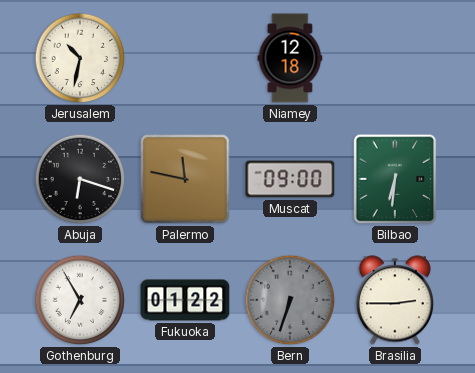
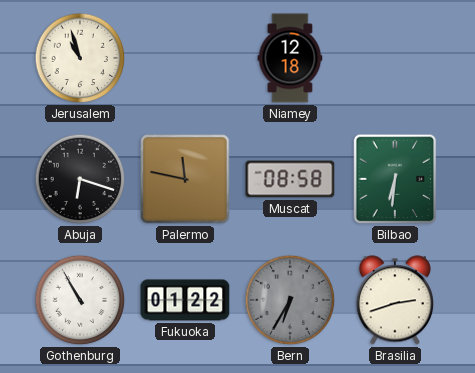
Jerusalem: 10:32 -> 10:57 (80, 58)
Muscat: 09:00 -> 08:58 (290, 179)
Gothenburg: 6:55 -> 10:55 (80, 300)
Bern: 6:33 -> 6:35 (290, 300)
Brasilia: 2:45 -> 2:42 (395, 300)
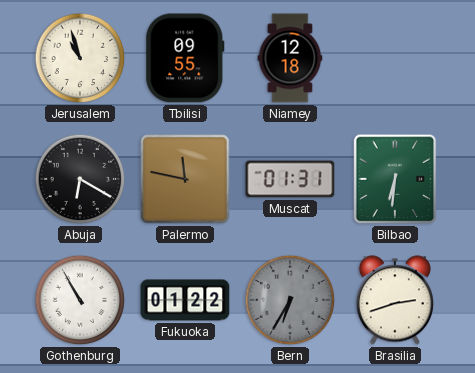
Tbilisi: none -> 09:55 (185, 58)
Abuja: 6:18 -> 6:20 (80, 179)
Muscat: 08:58 -> 01:31 (290, 179)
